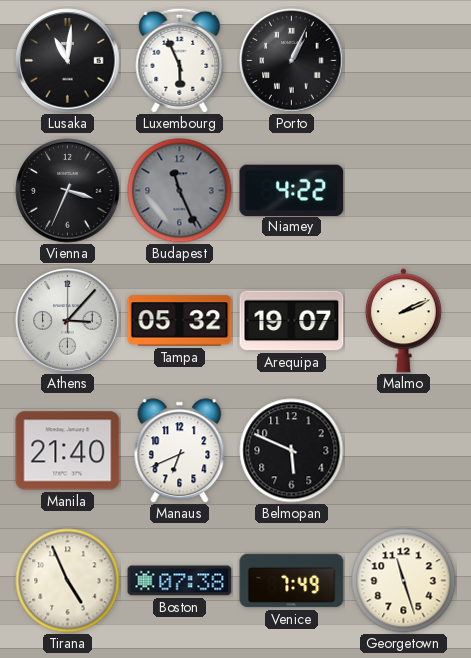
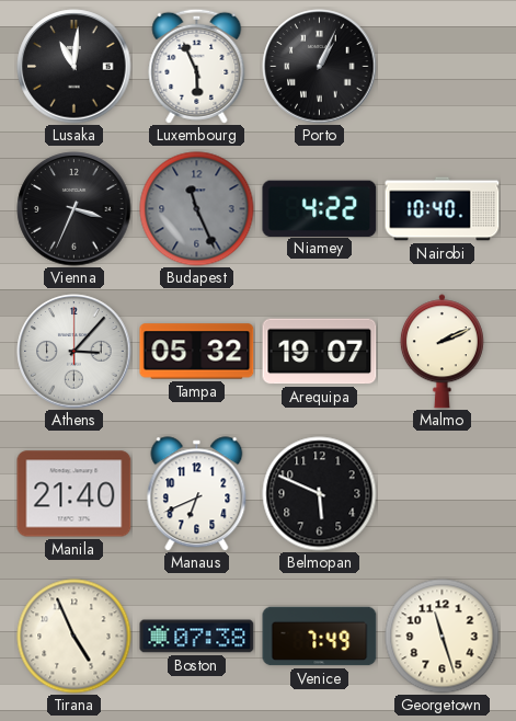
Nairobi: none -> 10:40 (443, 209)
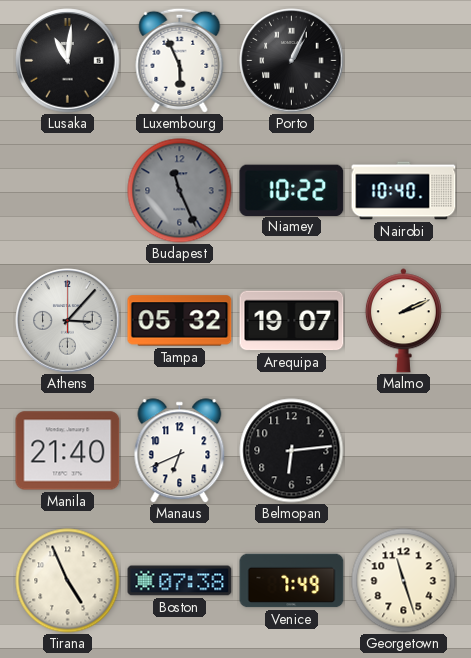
Vienna: 3:34 -> none (74, 209)
Niamey: 4:22 -> 10:22 (292, 190)
Belmopan: 5:49 -> 6:14 (292, 451)
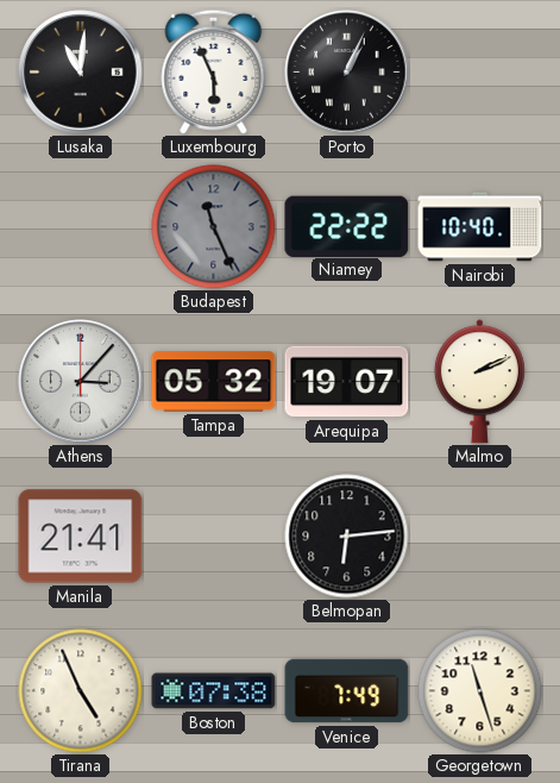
Niamey: 10:22 -> 22:22 (347, 226)
Manila: 21:40 -> 21:41 (81, 537)
Manaus: 6:41 -> none (180, 451)
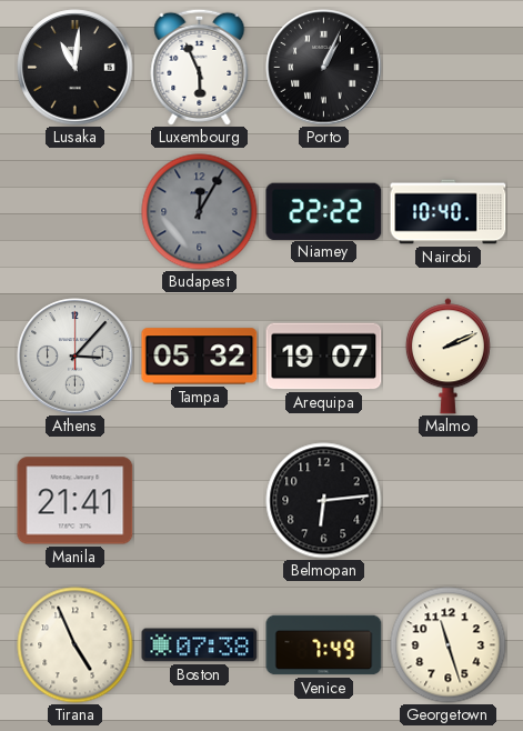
Budapest: 11:26 -> 12:05 (200, 212)
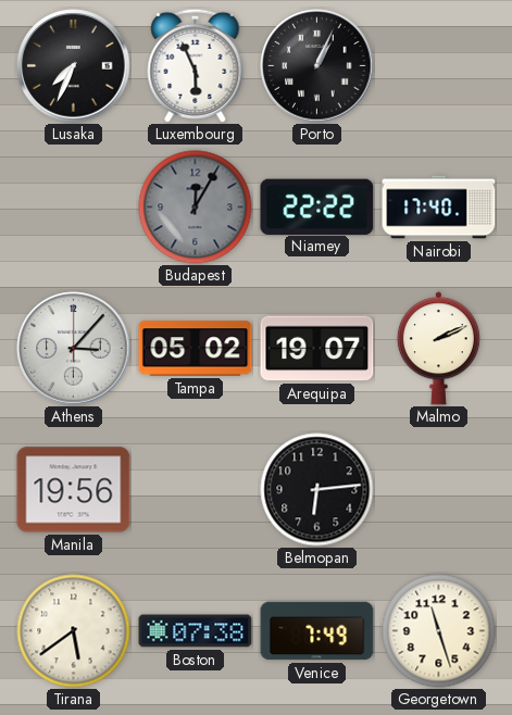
Lusaka: 11:01 -> 7:34 (74, 66)
Nairobi: 10:40 -> 17:40 (439, 208)
Tampa: 05:32 -> 05:02 (196, 349)
Manila: 21:41 -> 19:56 (74, 490)
Tirana: 4:56 -> 5:39 (74, 631)
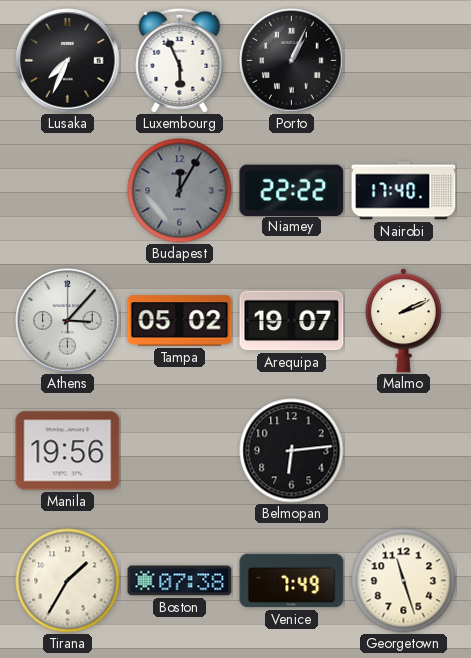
Tirana: 5:39 -> 1:35 (68, 581)
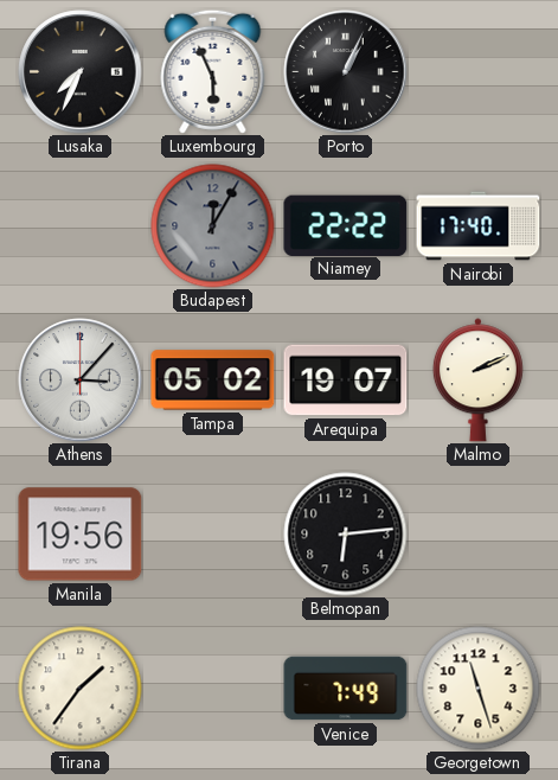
Tirana: 1:35 -> 1:36 (81, 689)
Boston: 07:38 -> none (180, 581)
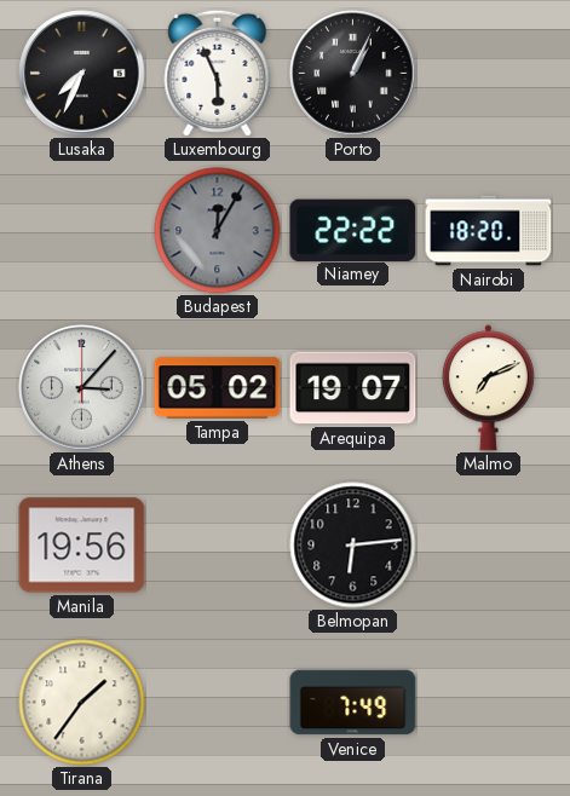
Nairobi: 17:40 -> 18:20 (489, 231)
Malmo: 2:11 -> 7:11 (488, 388)
Georgetown: 11:27 -> none (479, 689)
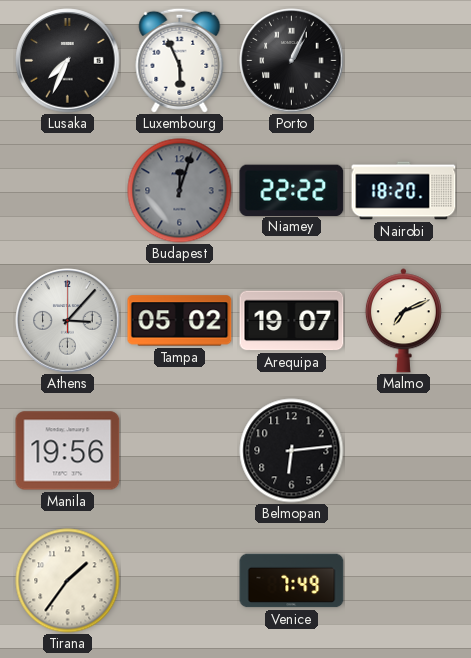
Budapest: 12:05 -> 12:03 (180, 191)
